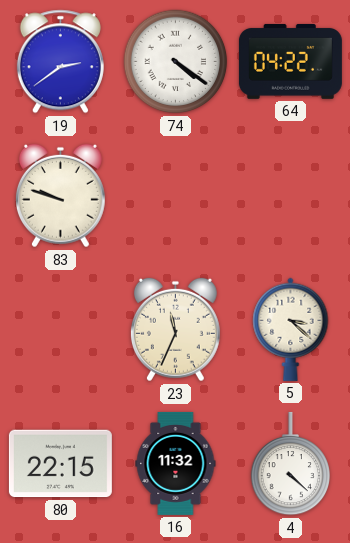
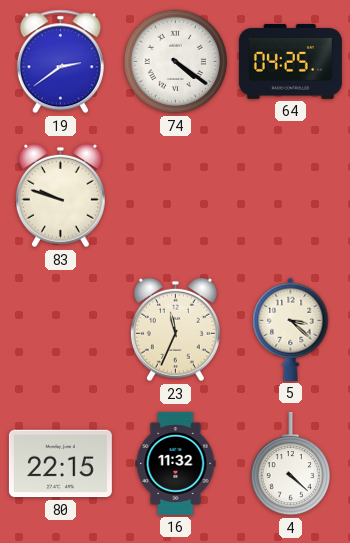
64: 04:22 -> 04:25 (290, 61)
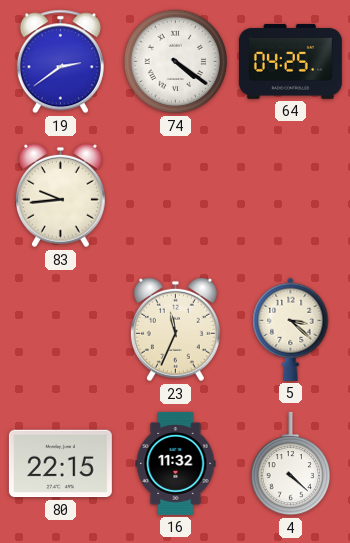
83: 9:48 -> 9:44 (60, 196)
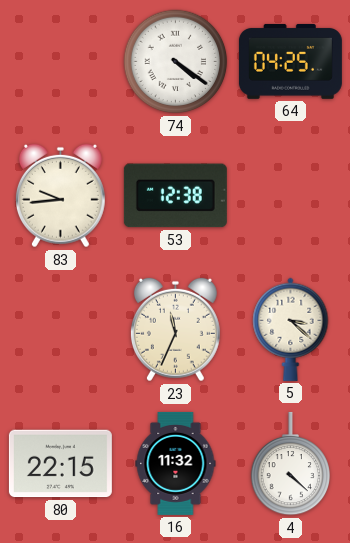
19: 2:39 -> none (60, 62)
53: none -> 12:38 (175, 196)
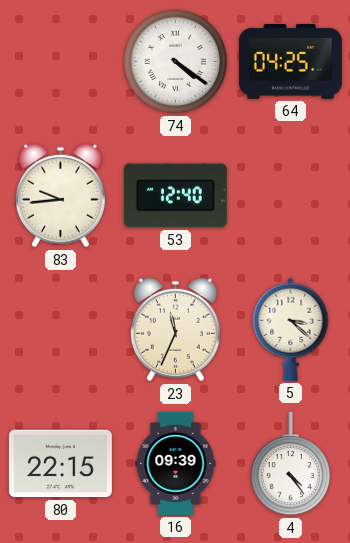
53: 12:38 -> 12:40 (175, 196)
16: 11:32 -> 09:39 (176, 463)
4: 4:22 -> 4:24 (291, 464)
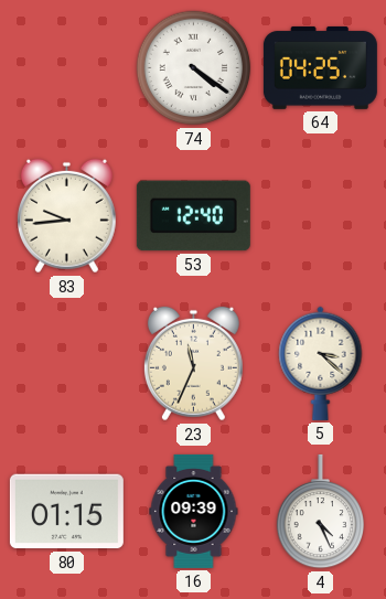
80: 22:15 -> 01:15 (66, 512)
4: 4:24 -> 4:26 (321, 512)
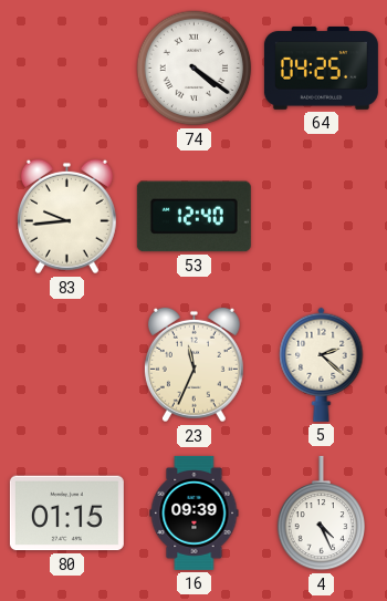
5: 3:22 -> 2:22 (322, 364)
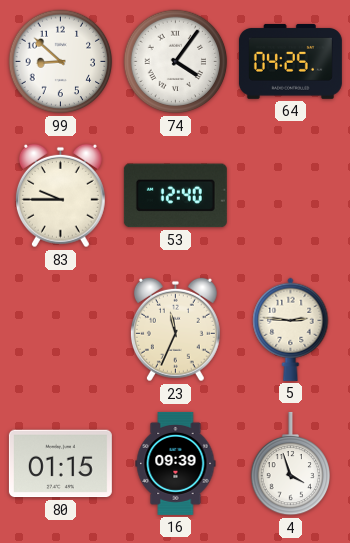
99: none -> 8:52 (61, 62)
74: 4:21 -> 4:06 (176, 62)
83: 9:44 -> 9:45 (60, 196)
5: 2:22 -> 2:46 (291, 329)
4: 4:26 -> 3:57 (291, 464)
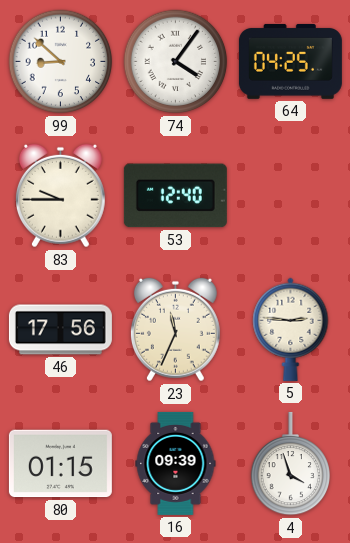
46: none -> 17:56 (60, 330)
